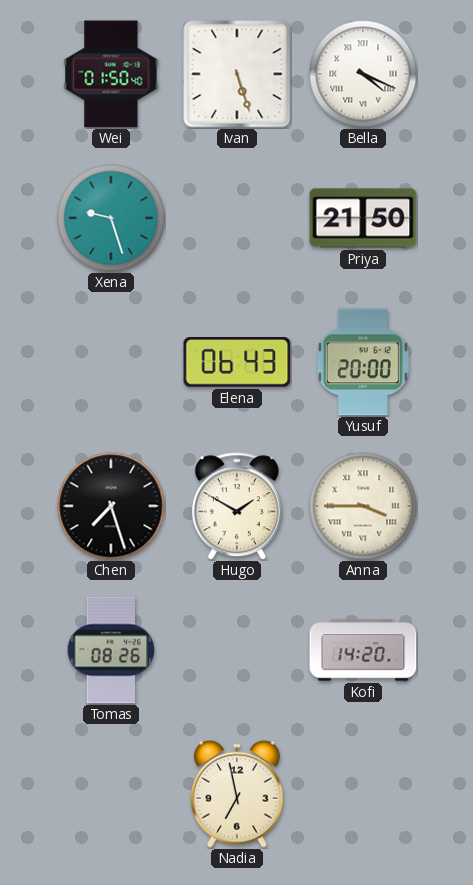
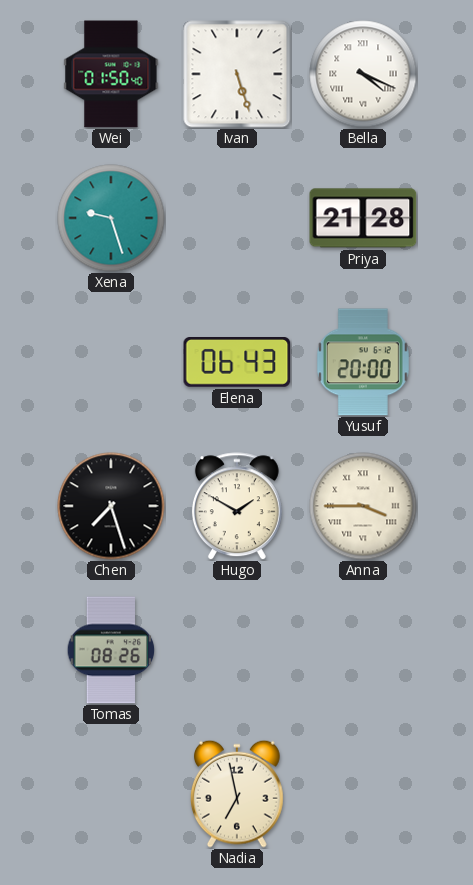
Priya: 21:50 -> 21:28 (363, 218)
Kofi: 14:20 -> none (363, 650)
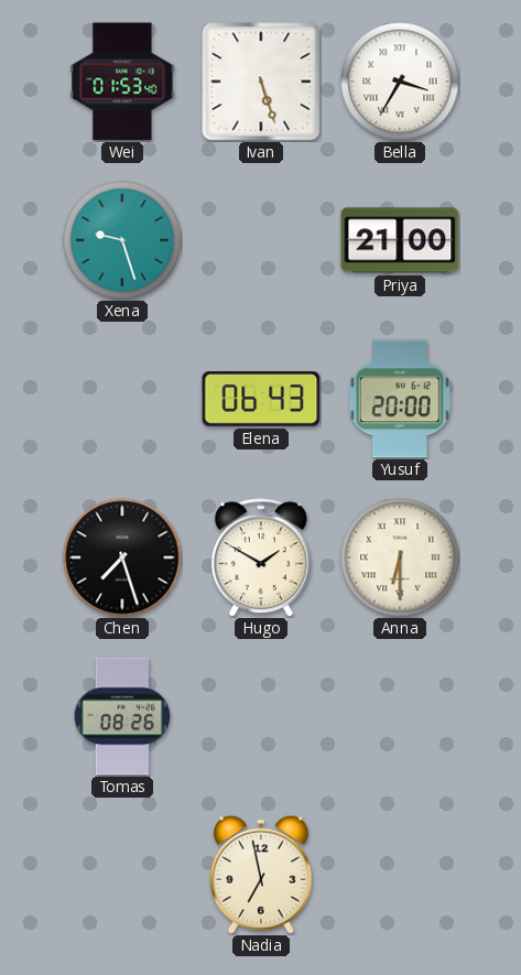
Wei: 01:50 -> 01:53 (122, 82)
Bella: 4:19 -> 3:35 (400, 82)
Priya: 21:28 -> 21:00 (400, 240)
Anna: 3:45 -> 6:30 (400, 557)
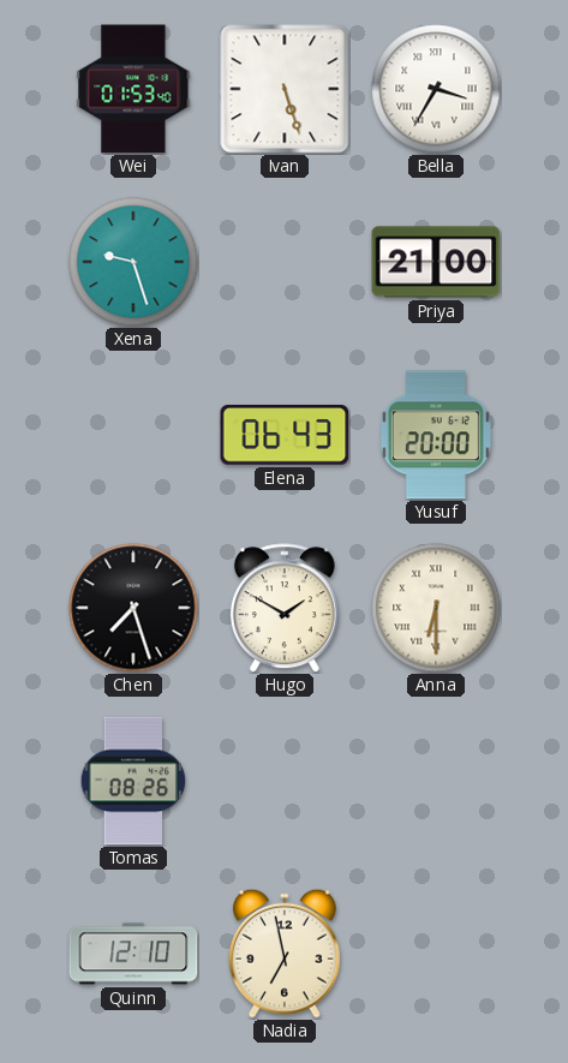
Quinn: none -> 12:10 (133, 954)
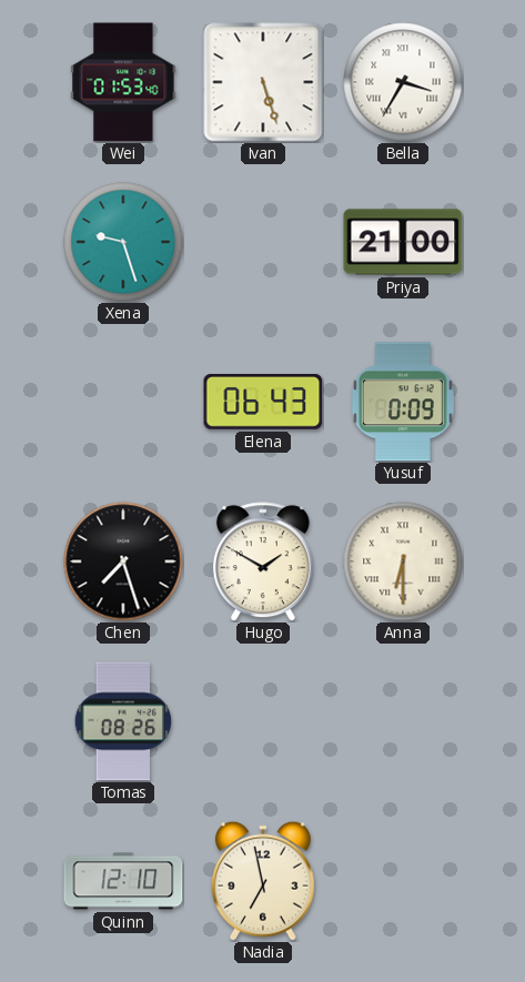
Yusuf: 20:00 -> 0:09 (403, 402)
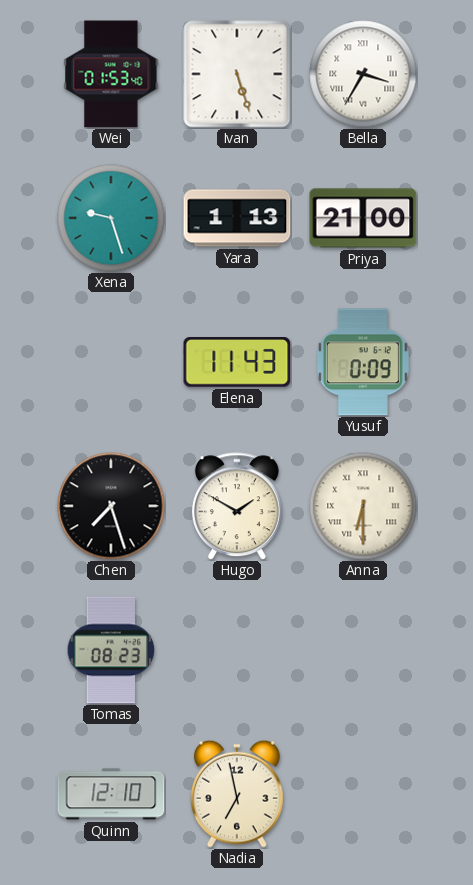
Yara: none -> 1:13 (237, 218)
Elena: 06:43 -> 11:43 (237, 363)
Tomas: 08:26 -> 08:23 (111, 650)
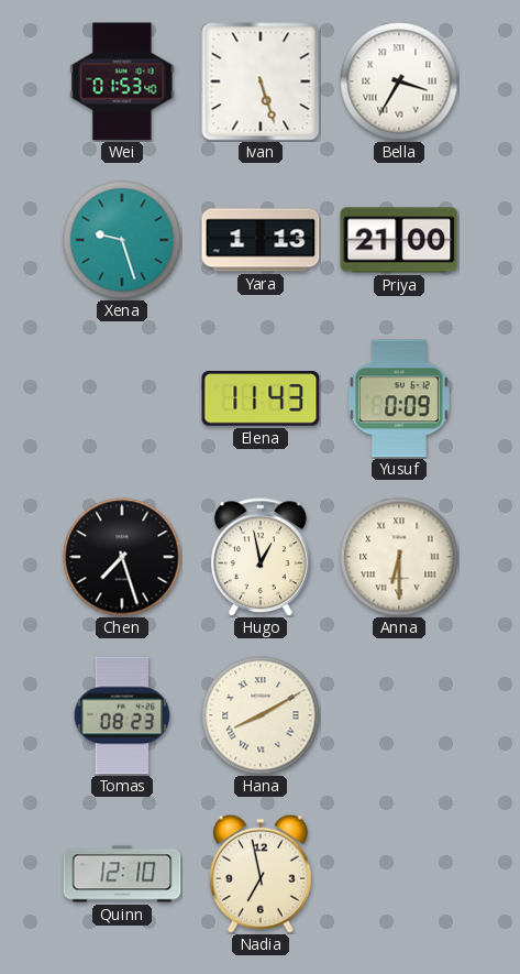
Hugo: 1:50 -> 12:58 (261, 557)
Hana: none -> 8:10 (261, 715)
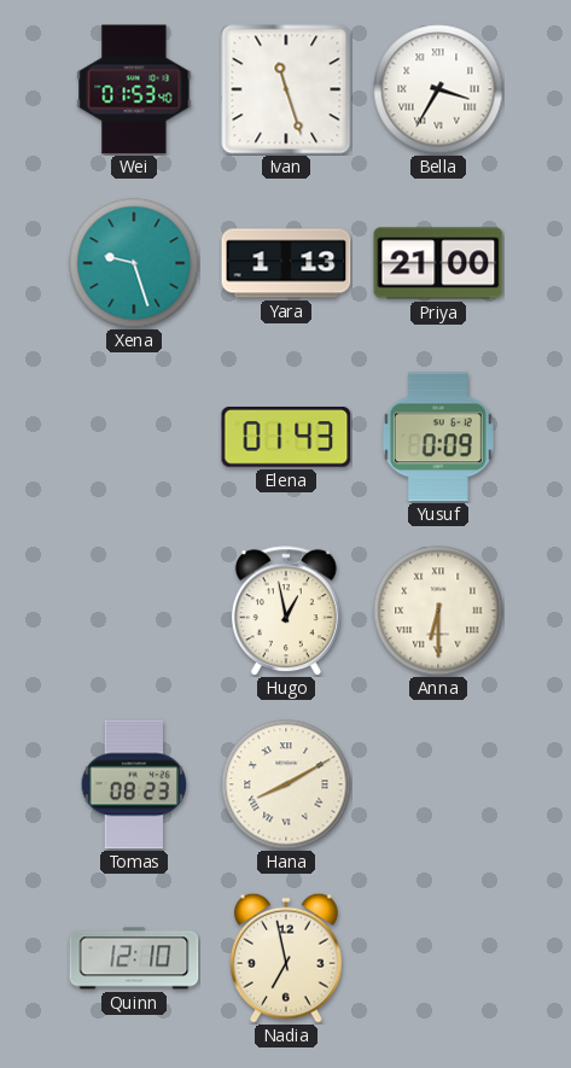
Ivan: 5:27 -> 11:27 (286, 89)
Elena: 11:43 -> 01:43 (286, 438)
Chen: 7:27 -> none (122, 557)
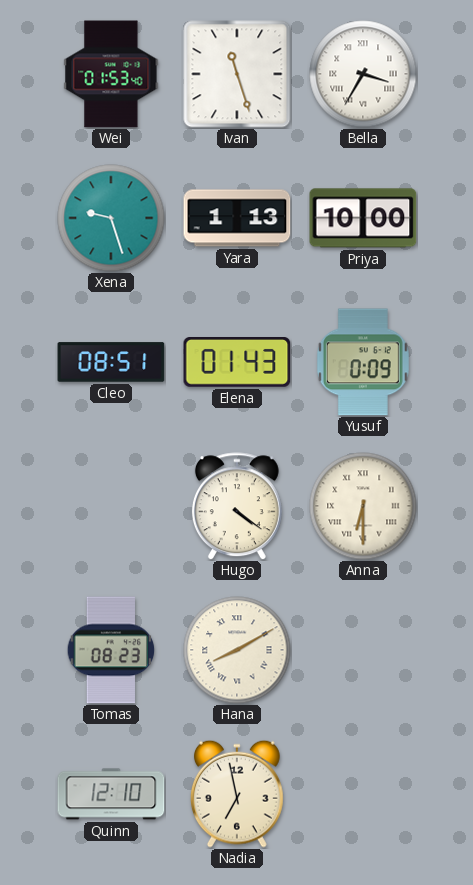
Priya: 21:00 -> 10:00 (363, 218)
Cleo: none -> 08:51 (111, 362)
Hugo: 12:58 -> 4:21 (237, 506)
